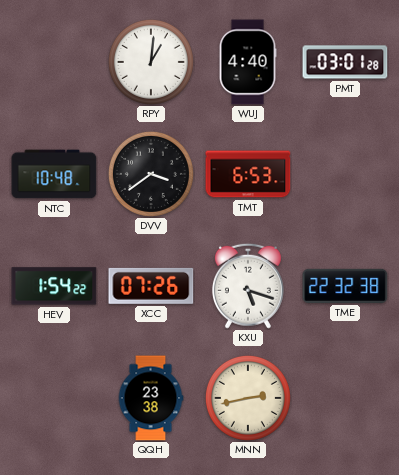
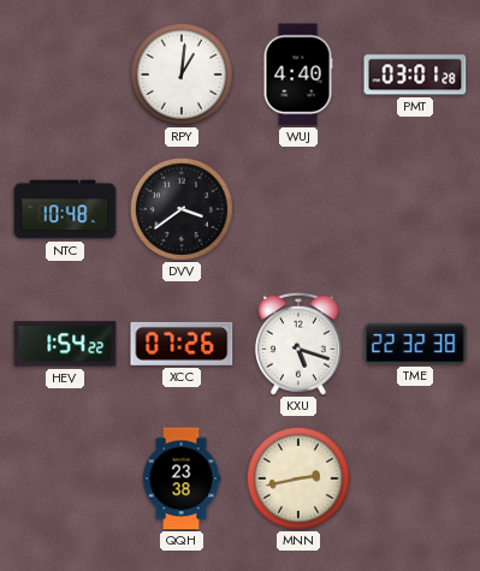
TMT: 6:53 -> none (248, 174)
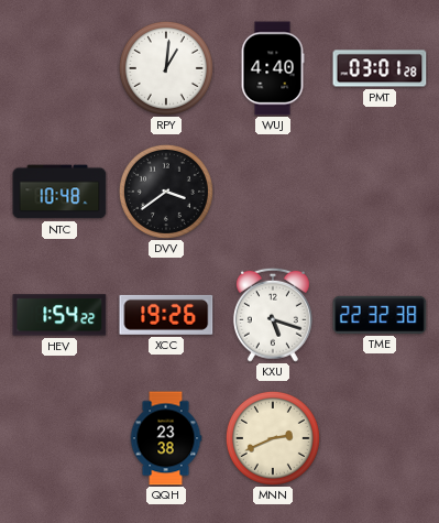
XCC: 07:26 -> 19:26 (166, 315)
MNN: 2:43 -> 2:41 (273, 438)
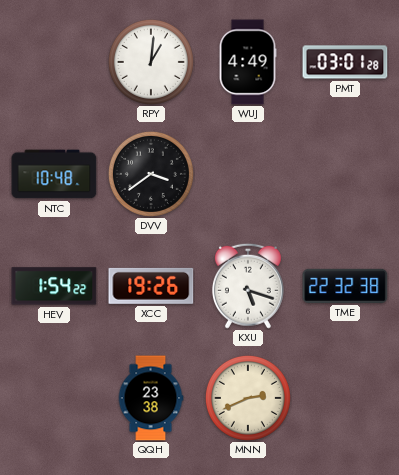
WUJ: 4:40 -> 4:49 (248, 62)
